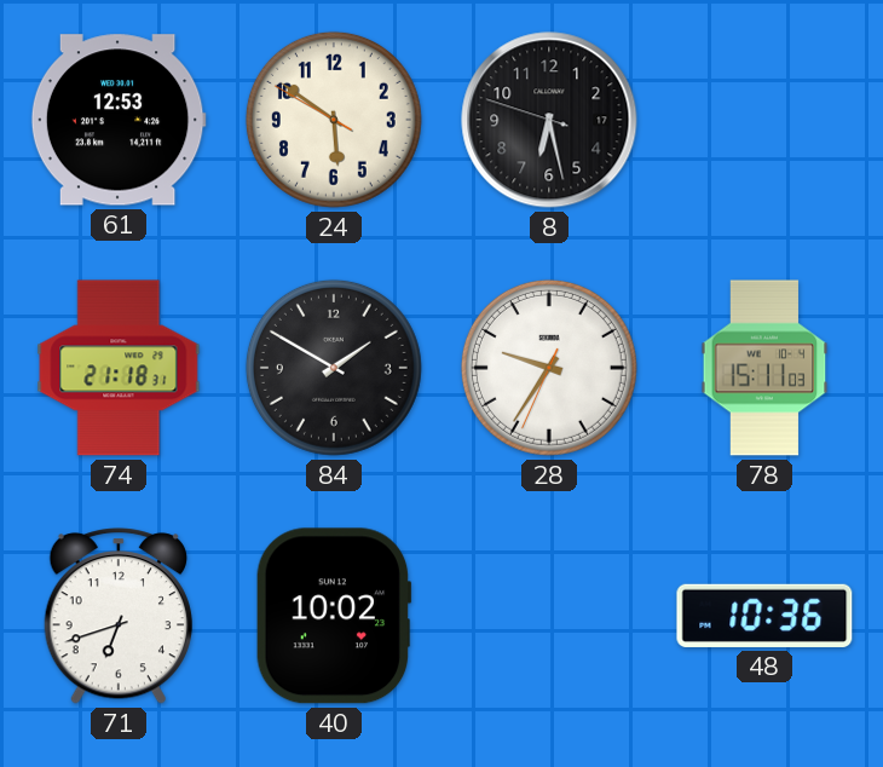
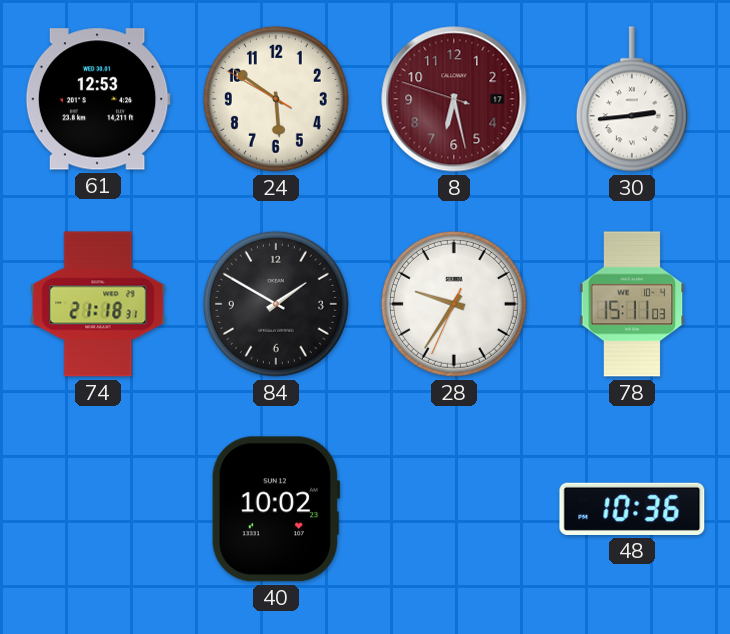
8 dial: black -> burgundy (454, 99)
30: none -> 2:44 (632, 99)
71: 6:42 -> none (119, 616)
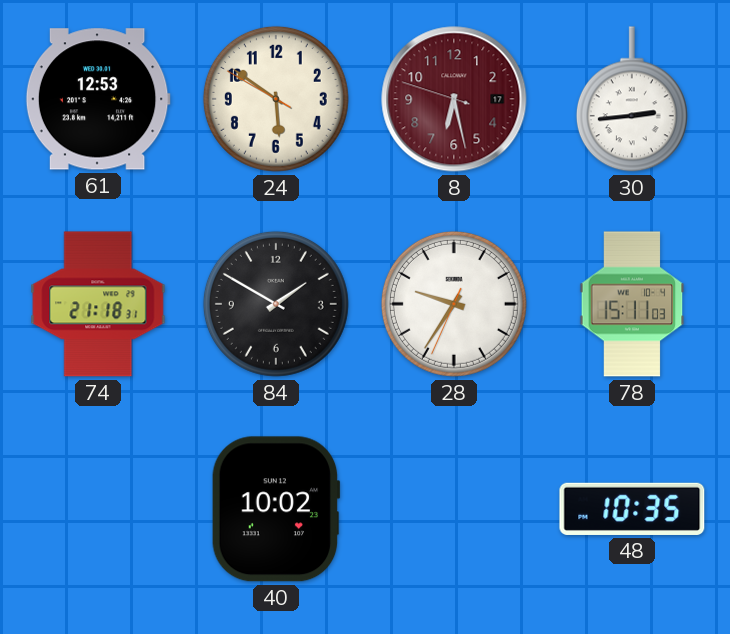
48: 10:36 -> 10:35 (632, 509)
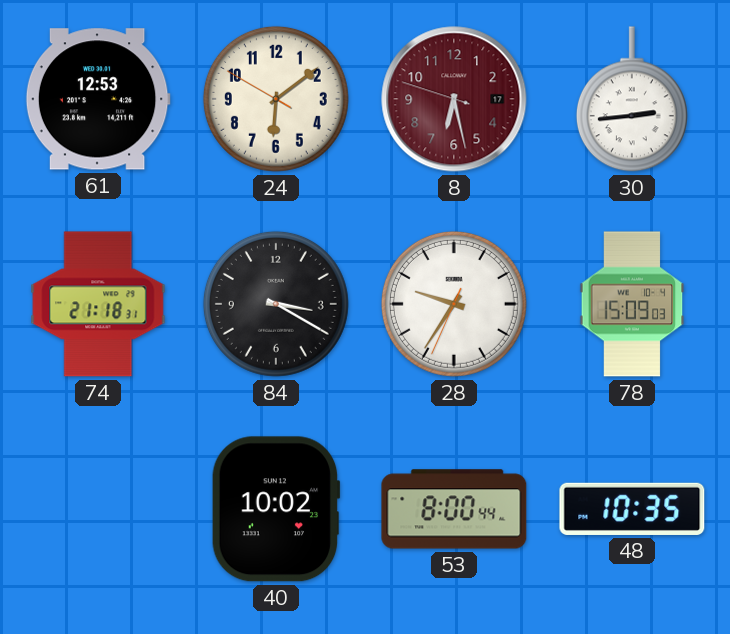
24: 5:50 -> 6:08 (276, 99)
84: 1:50 -> 3:20 (276, 304)
78: 15:11 -> 15:09 (632, 304)
53: none -> 8:00 (454, 509)
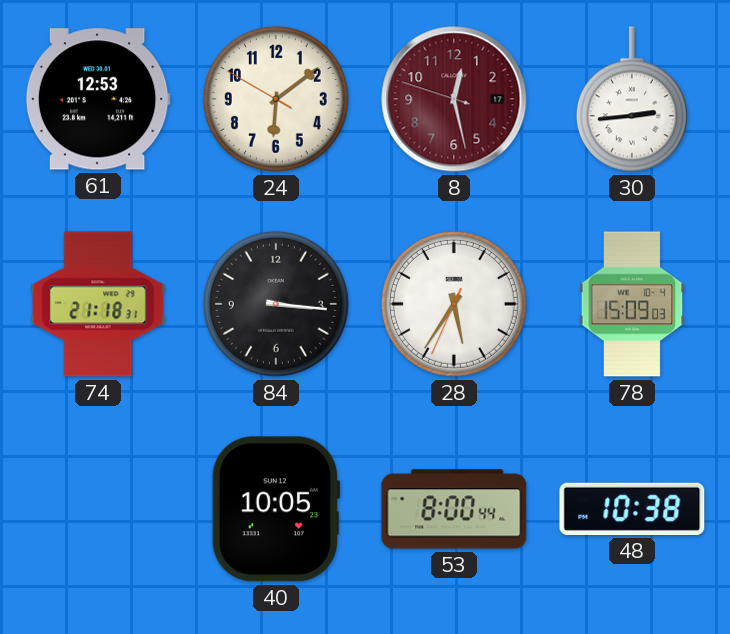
8: 6:27 -> 12:27 (454, 99)
84: 3:20 -> 3:16 (276, 304)
28: 9:35 -> 5:35 (454, 304)
40: 10:02 -> 10:05 (276, 509)
48: 10:35 -> 10:38 (632, 509)
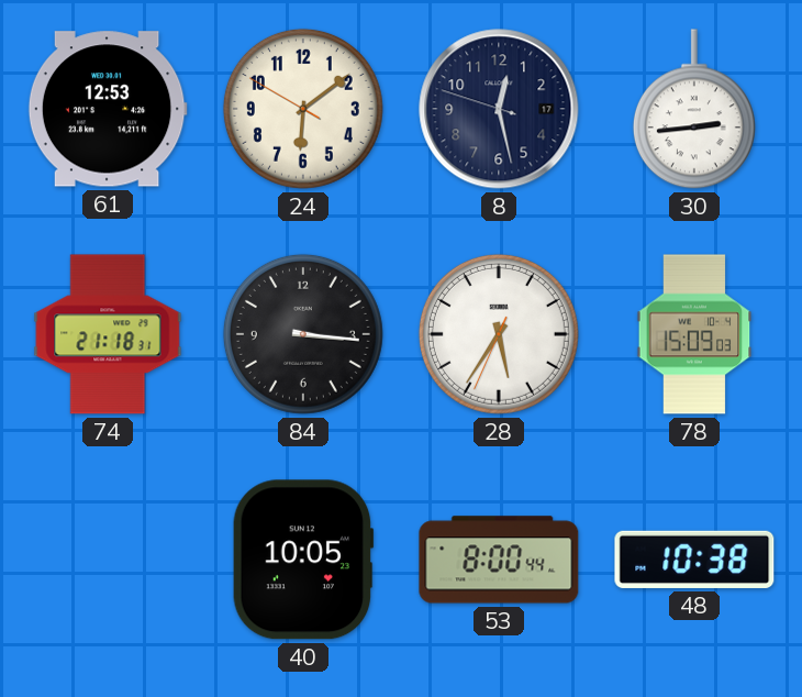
8 dial: burgundy -> navy (499, 109)
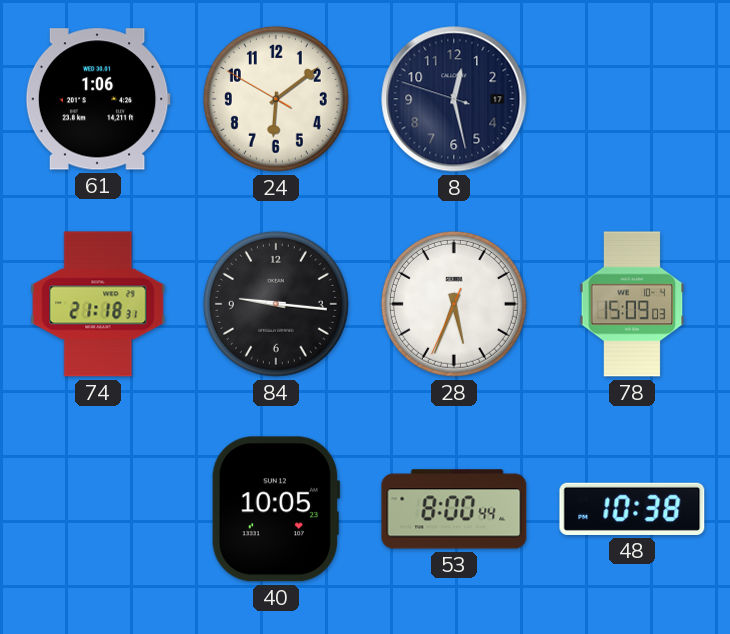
61: 12:53 -> 1:06 (98, 99)
30: 2:44 -> none (694, 109)
84: 3:16 -> 9:16 (276, 304)
28: 5:35 -> 5:33 (454, 304)
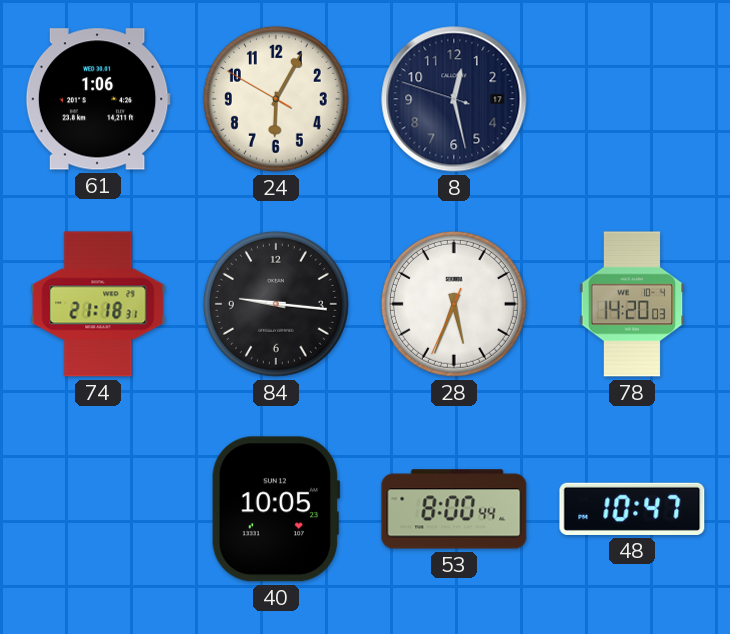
24: 6:08 -> 6:04 (276, 99)
78: 15:09 -> 14:20 (632, 304)
48: 10:38 -> 10:47 (632, 509)
